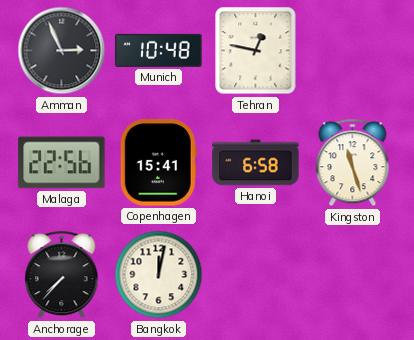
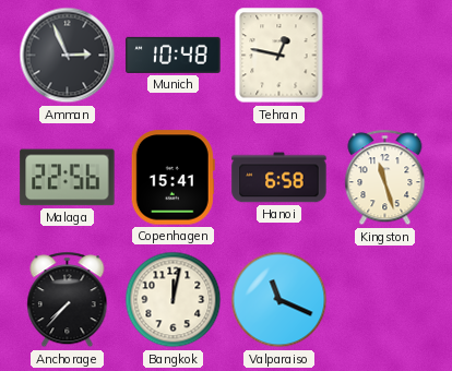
Valparaiso: none -> 11:19 (279, 300)
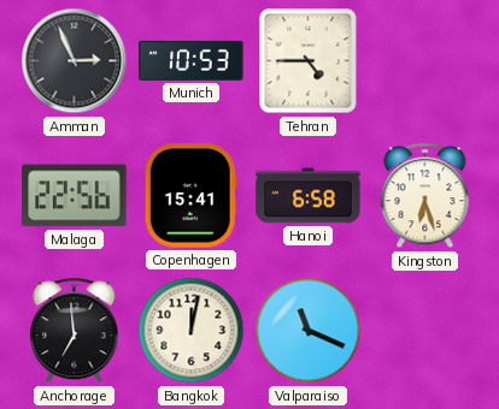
Munich: 10:48 -> 10:53 (192, 60)
Tehran: 12:47 -> 4:45 (309, 61)
Kingston: 11:27 -> 6:27 (425, 196)
Anchorage: 7:37 -> 6:59 (75, 331)
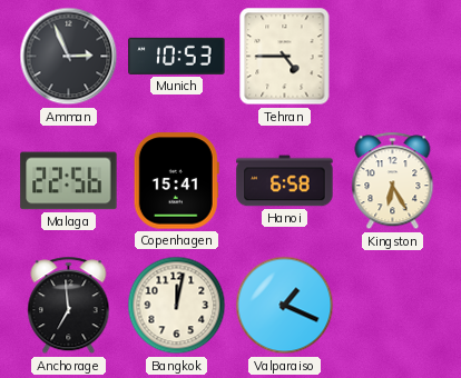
Kingston: 6:27 -> 6:25 (393, 181)
Valparaiso: 11:19 -> 1:19 (285, 306)
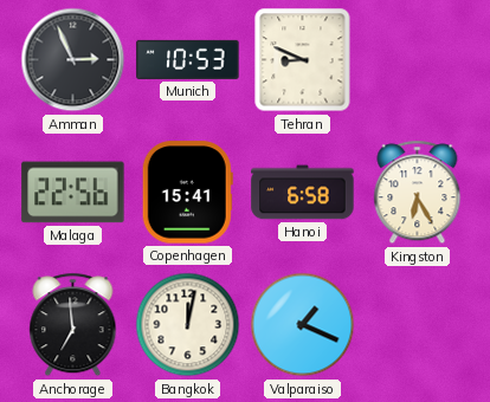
Tehran: 4:45 -> 8:49 (303, 60)
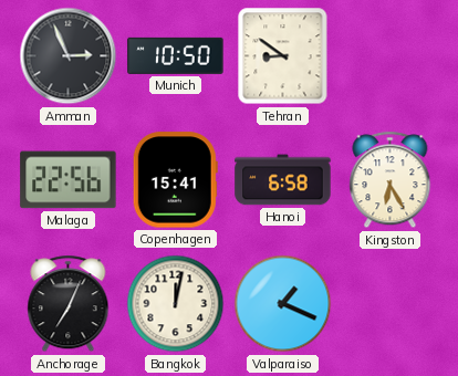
Munich: 10:53 -> 10:50 (176, 55)
Tehran: 8:49 -> 8:51 (283, 56)
Anchorage: 6:59 -> 7:04 (69, 304)
